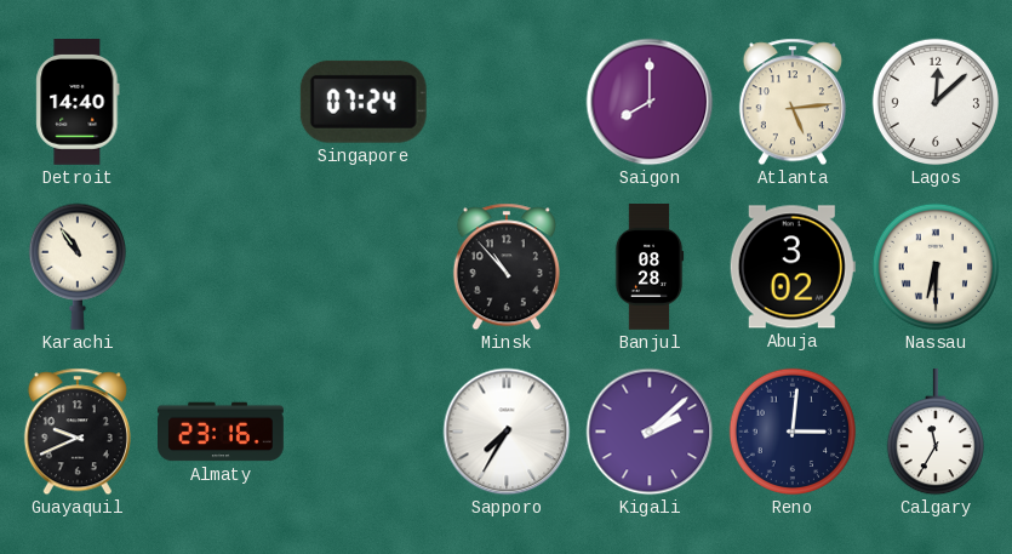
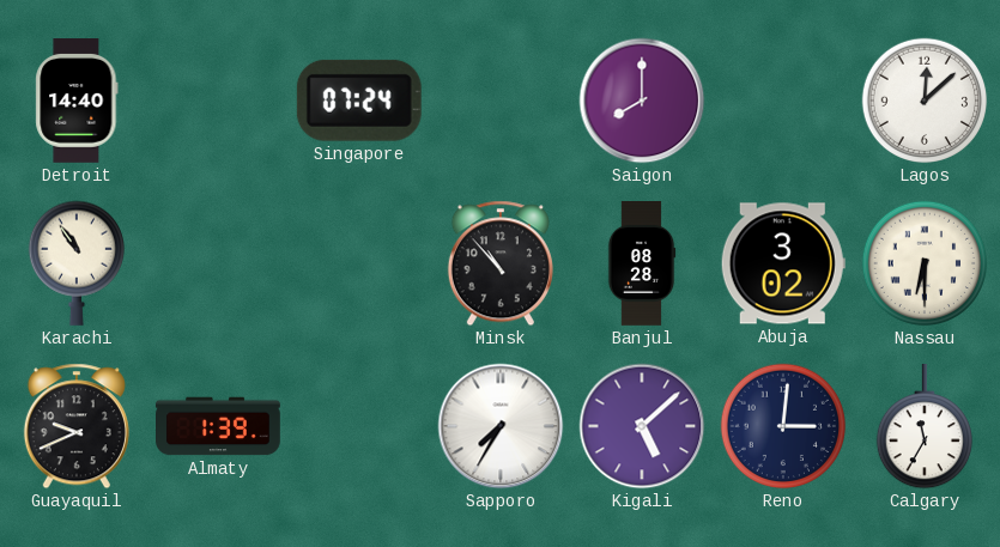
Atlanta: 5:14 -> none (793, 102)
Almaty: 23:16 -> 1:39 (219, 426)
Kigali: 2:08 -> 5:08 (642, 426)
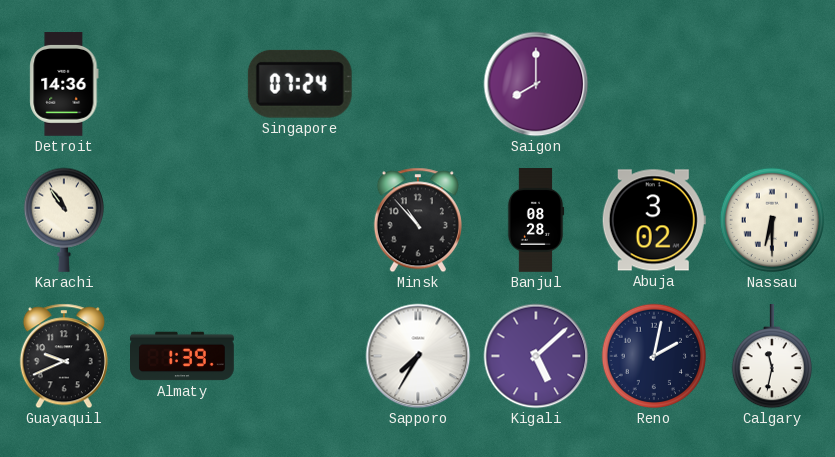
Detroit: 14:40 -> 14:36 (64, 85)
Lagos: 12:08 -> none (925, 101)
Reno: 3:01 -> 2:02 (654, 356)
Calgary: 11:35 -> 11:32 (771, 357)
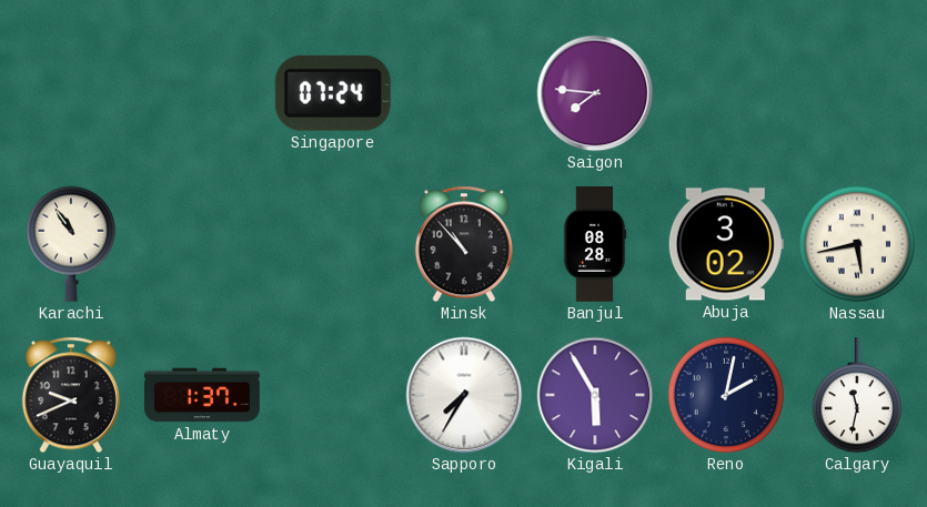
Detroit: 14:36 -> none (64, 85)
Saigon: 8:00 -> 7:46 (595, 93)
Nassau: 6:30 -> 5:43 (857, 244)
Almaty: 1:39 -> 1:37 (203, 395)
Kigali: 5:08 -> 5:55 (595, 395)
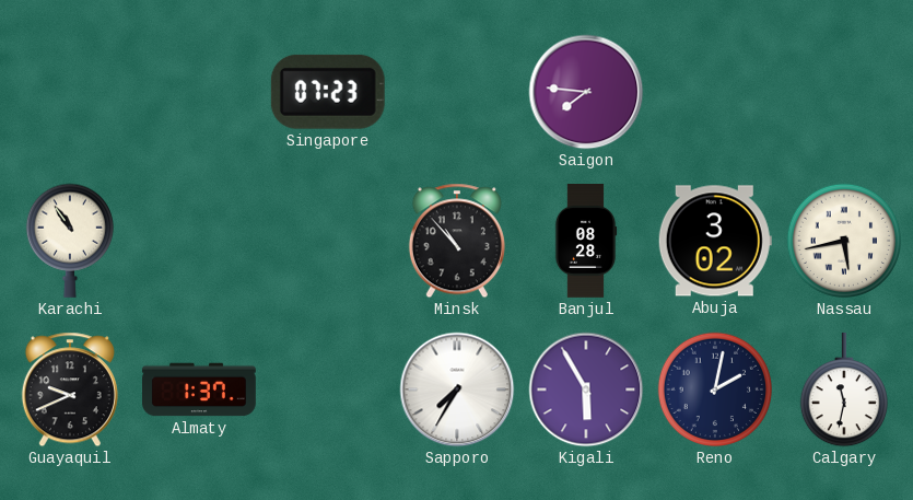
Singapore: 07:24 -> 07:23 (328, 92)
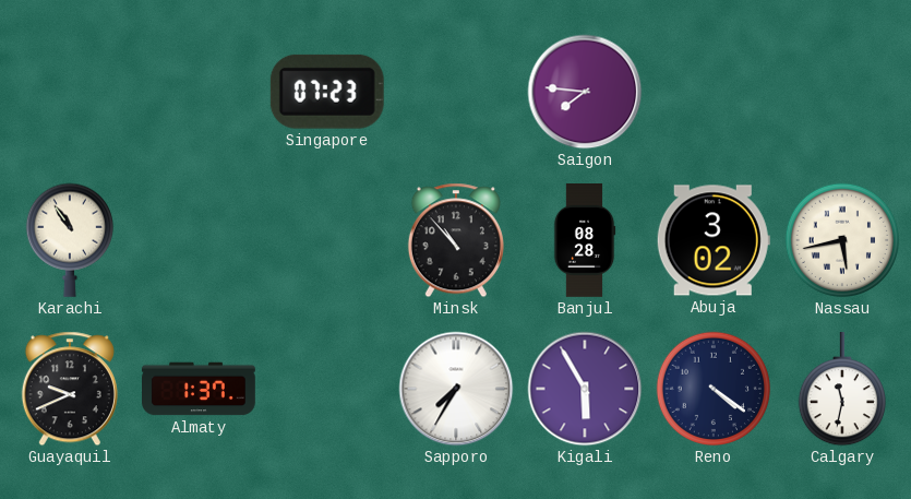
Reno: 2:02 -> 4:21 (714, 389)
